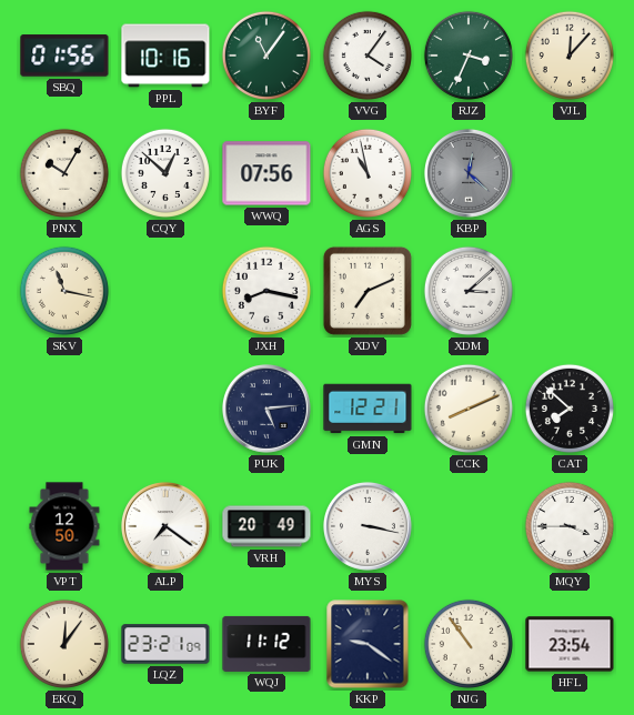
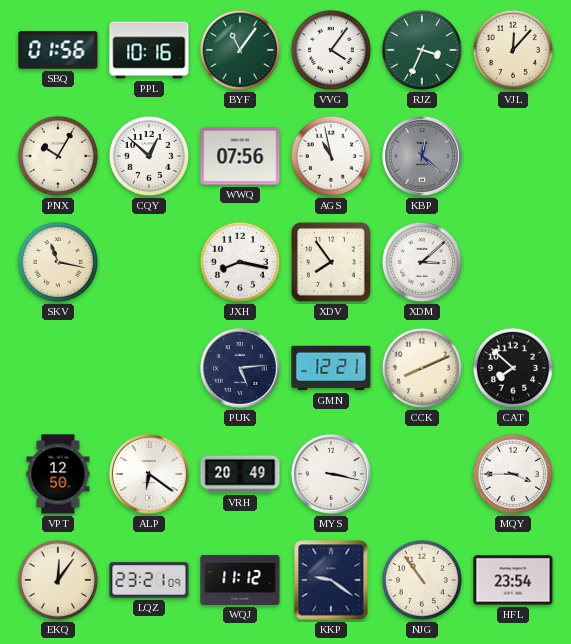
XDV: 7:11 -> 7:54 (331, 262)
ALP: 7:21 -> 6:21 (149, 474)
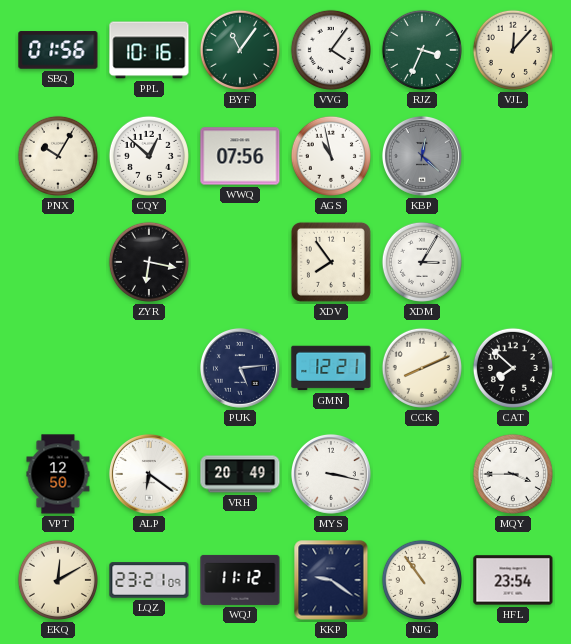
SKV: 11:17 -> none (58, 262)
ZYR: none -> 6:17 (149, 262)
JXH: 8:17 -> none (240, 262)
XDM: 3:08 -> 3:05 (422, 262)
EKQ: 12:06 -> 12:10 (58, 580)
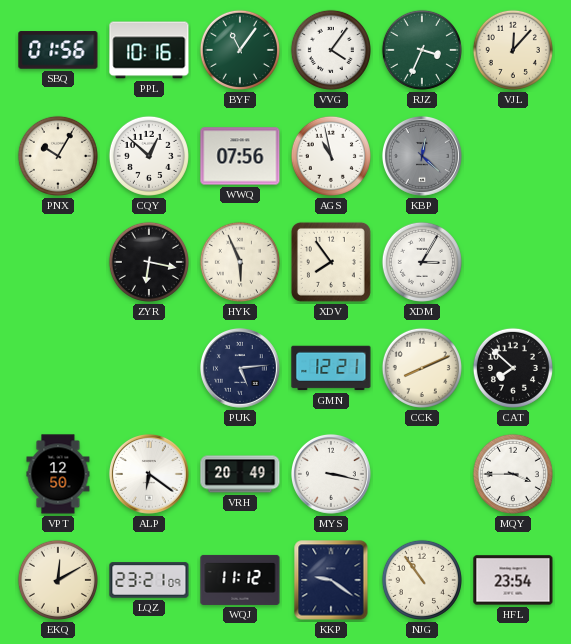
HYK: none -> 5:56 (240, 262)
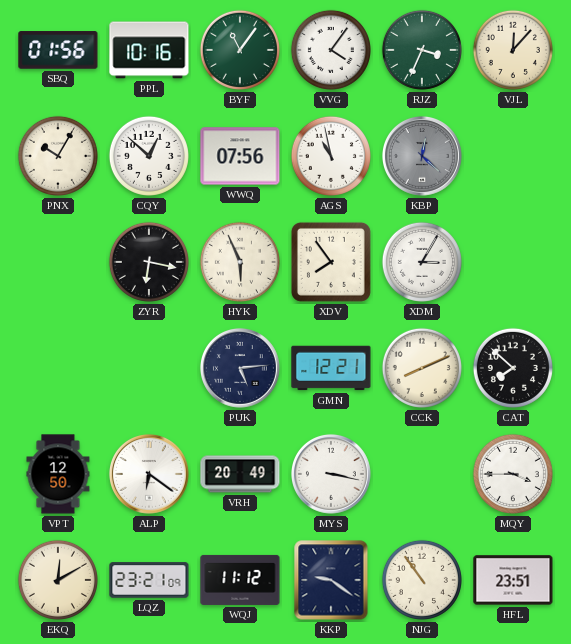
HFL: 23:54 -> 23:51 (513, 580)
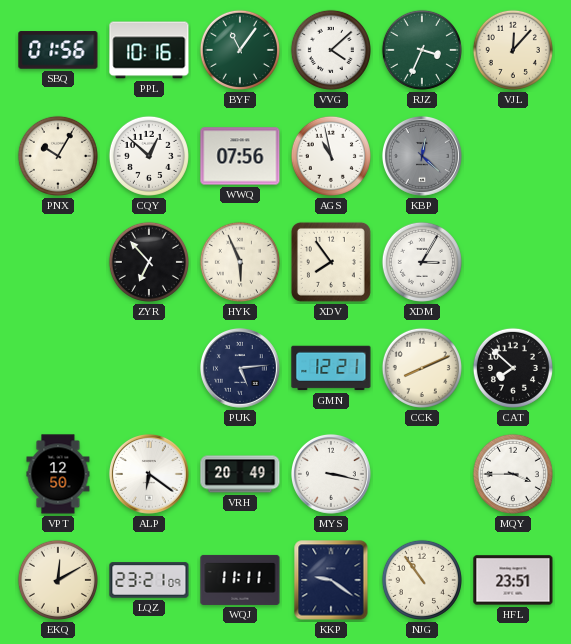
VVG: 4:06 -> 4:08 (331, 50)
ZYR: 6:17 -> 6:53 (149, 262)
WQJ: 11:12 -> 11:11 (240, 580)
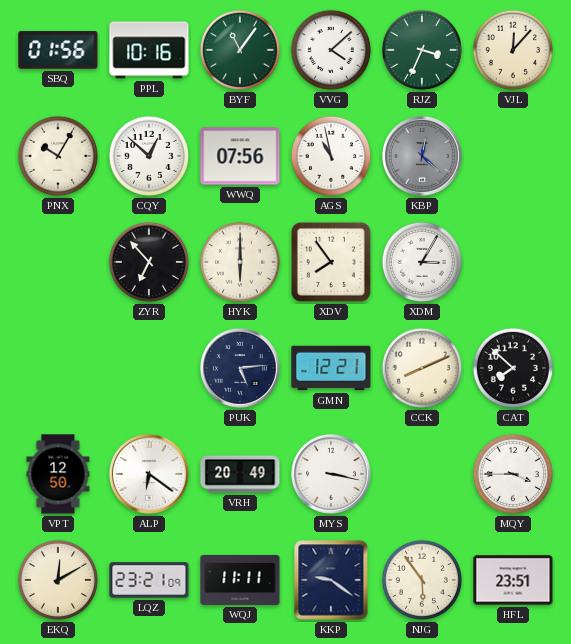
HYK: 5:56 -> 6:00 (240, 262)
NJG: 10:54 -> 5:54 (422, 580)
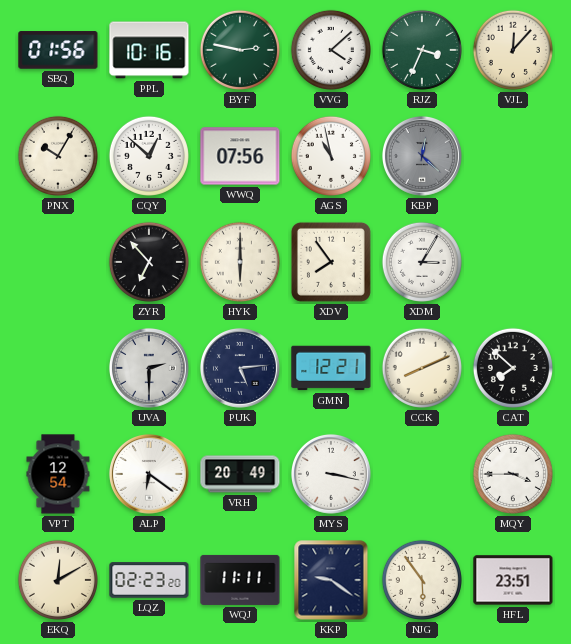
BYF: 11:06 -> 2:47 (240, 50)
UVA: none -> 2:30 (149, 368)
VPT: 12:50 -> 12:54 (58, 474)
LQZ: 23:21 -> 02:23 (149, 580)
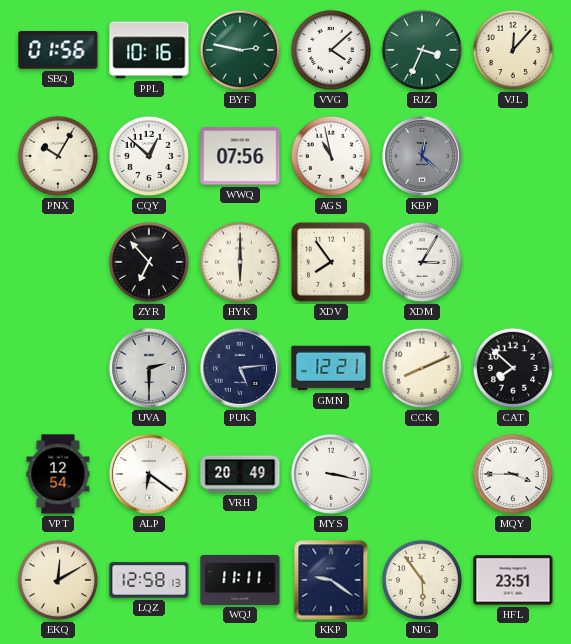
LQZ: 02:23 -> 12:58 (149, 580)
